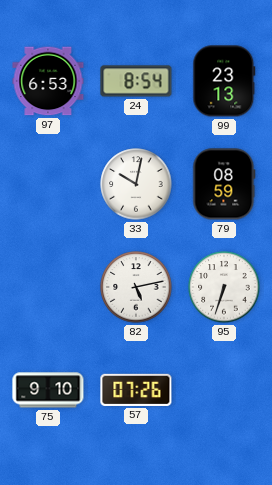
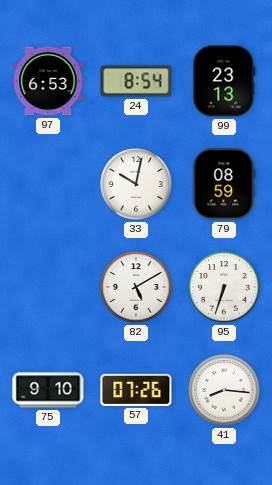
82: 5:13 -> 5:10 (136, 287)
41: none -> 8:16 (224, 390)
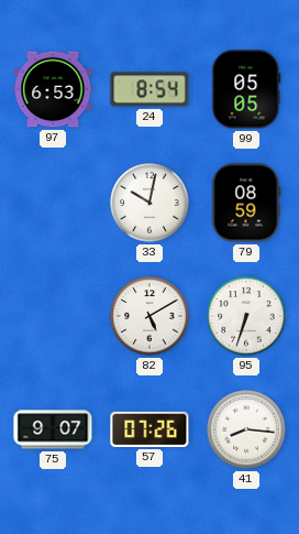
99: 23:13 -> 05:05 (246, 89)
75: 9:10 -> 9:07 (53, 429)
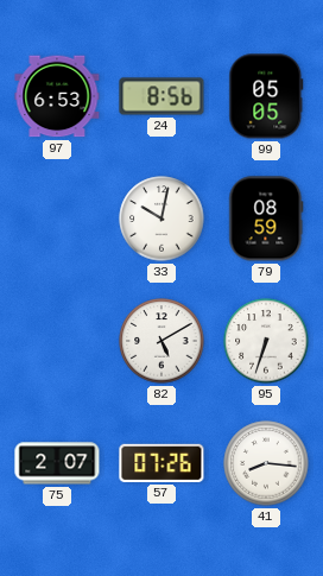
24: 8:54 -> 8:56 (161, 96)
75: 9:07 -> 2:07 (57, 463)
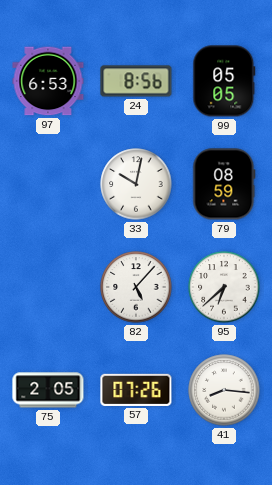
82: 5:10 -> 5:07 (136, 287)
95: 6:33 -> 6:38 (224, 287)
75: 2:07 -> 2:05 (48, 390)
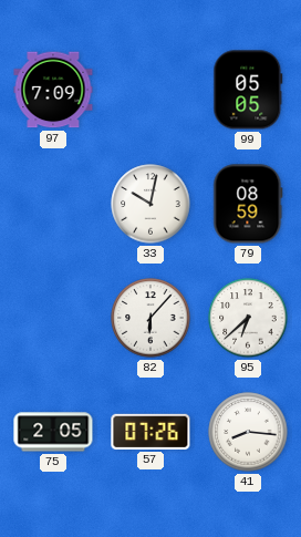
97: 6:53 -> 7:09 (53, 90)
24: 8:56 -> none (136, 81)
82: 5:07 -> 6:07 (150, 318)
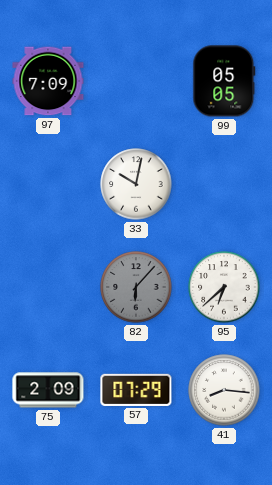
79: 08:59 -> none (248, 204)
82 dial: white -> grey (136, 287)
75: 2:05 -> 2:09 (48, 390)
57: 07:26 -> 07:29 (136, 390)
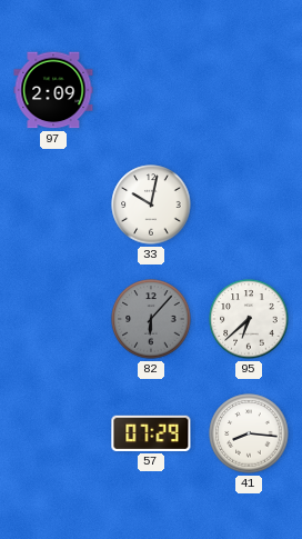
97: 7:09 -> 2:09 (53, 90)
99: 05:05 -> none (224, 81)
75: 2:09 -> none (48, 390)
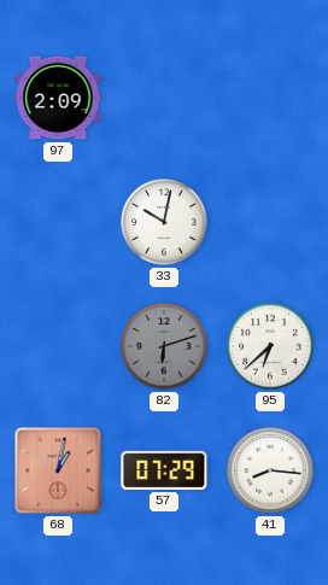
82: 6:07 -> 6:12 (164, 346)
68: none -> 1:02 (58, 470)
